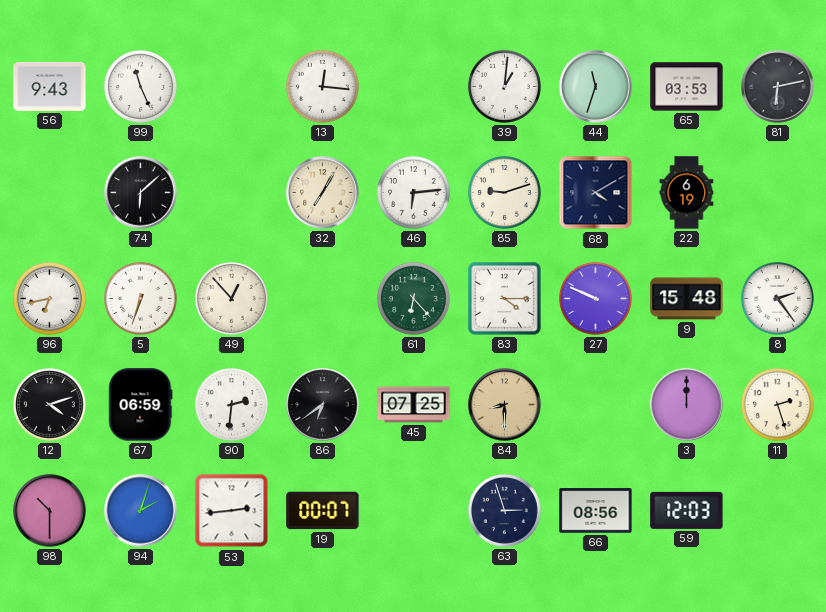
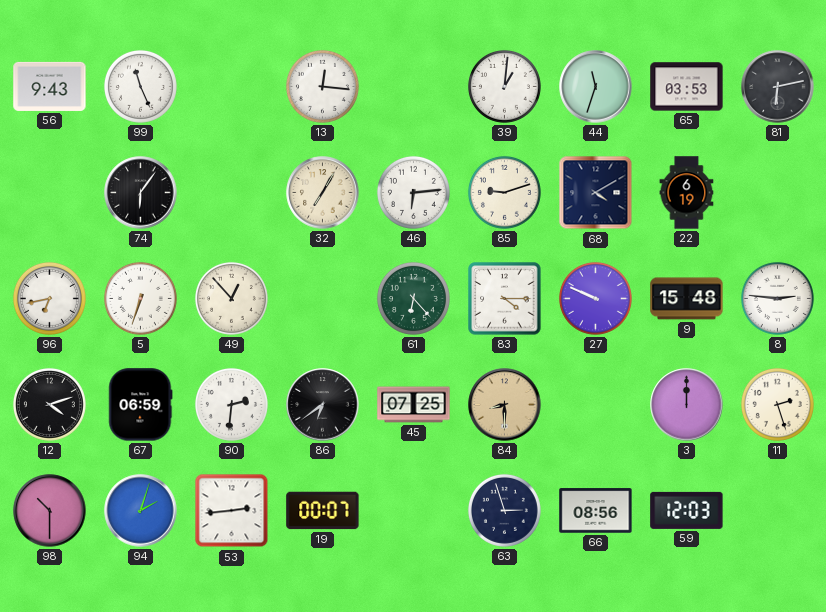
74: 6:08 -> 6:06 (141, 193)
8: 2:24 -> 2:46 (777, 298)
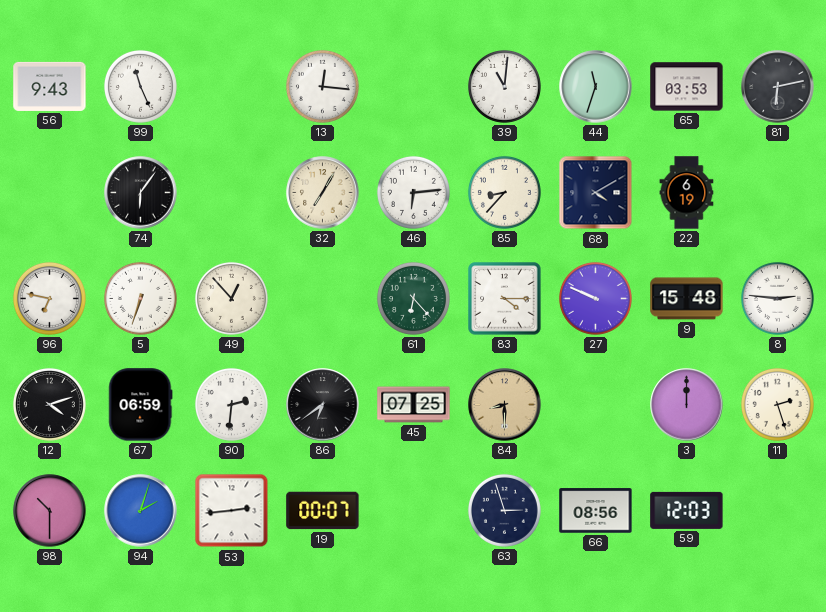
39: 1:01 -> 11:01 (504, 86)
85: 9:12 -> 8:37 (504, 192)
96: 6:43 -> 6:47 (49, 298)
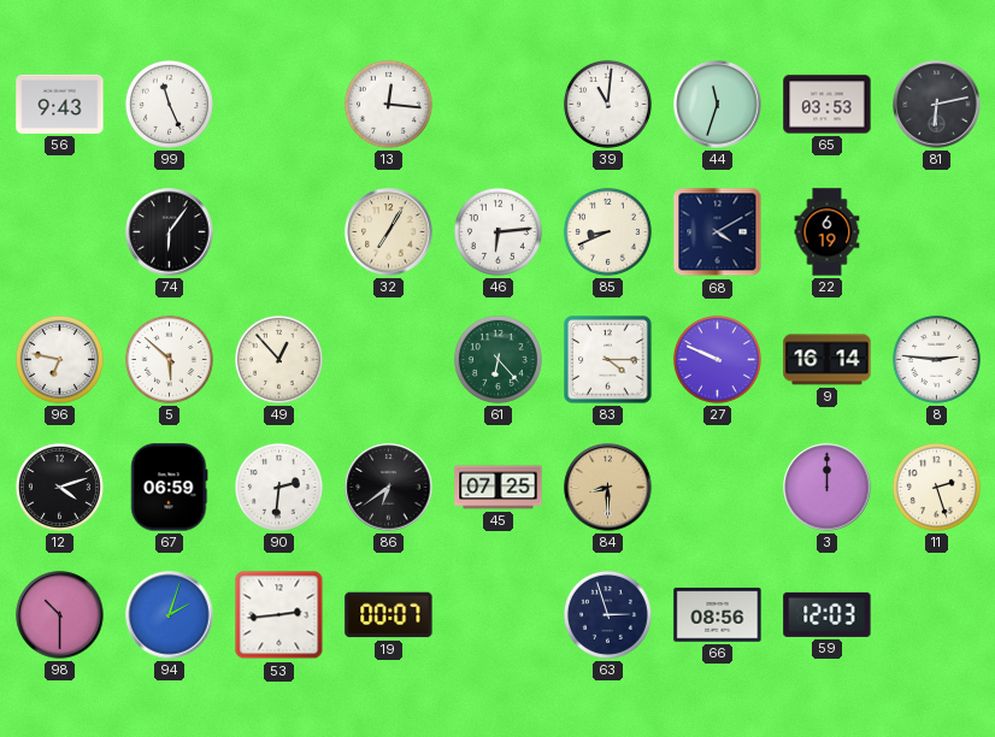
85: 8:37 -> 8:41 (607, 231)
5: 6:33 -> 5:52 (169, 359)
9: 15:48 -> 16:14 (828, 360)
